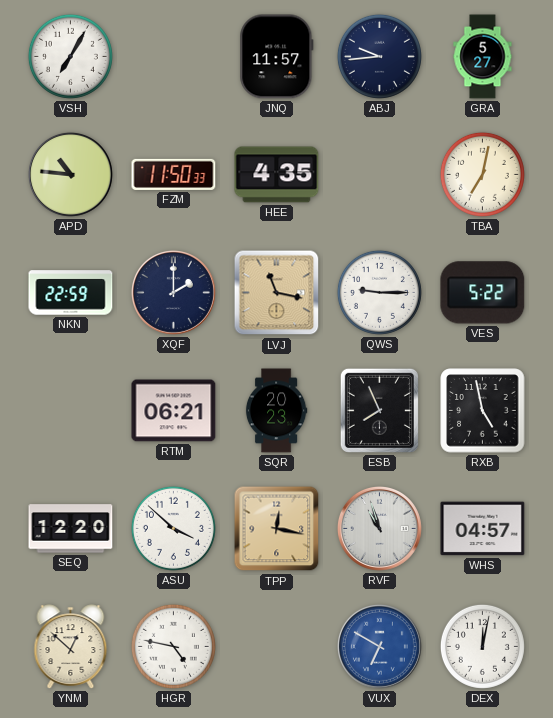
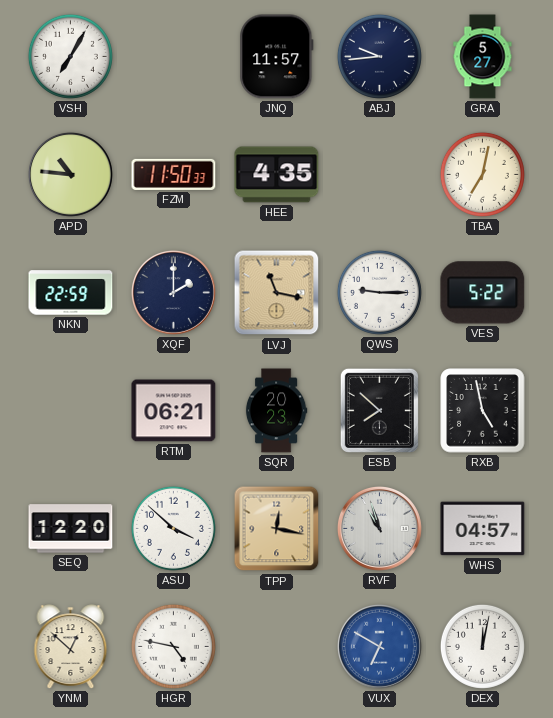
ESB: 7:56 -> 7:52 (379, 410)
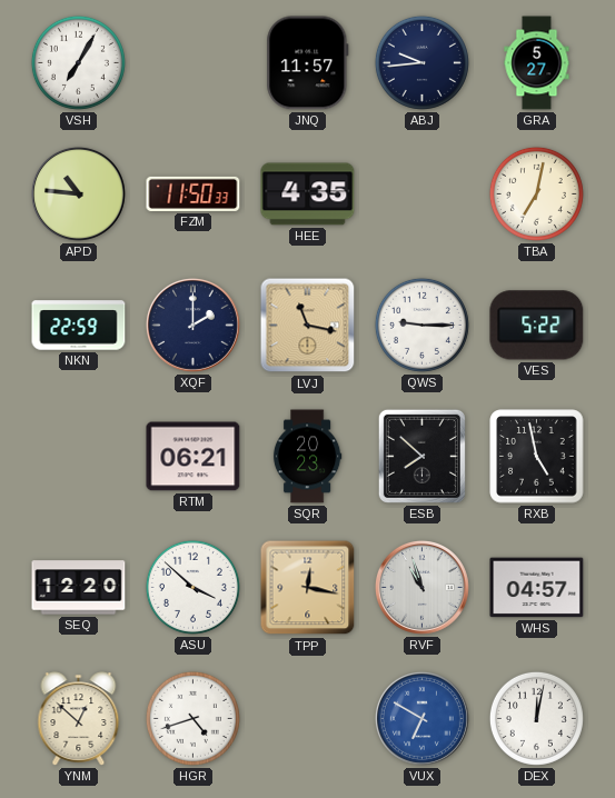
HGR: 4:47 -> 4:42 (192, 718)
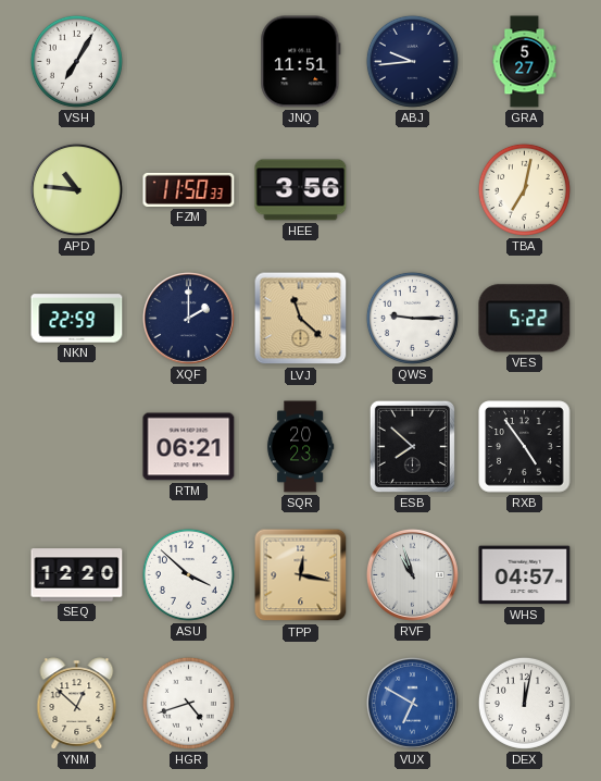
JNQ: 11:57 -> 11:51 (301, 62)
HEE: 4:35 -> 3:56 (301, 190)
LVJ: 11:17 -> 11:22 (301, 319)
RXB: 4:58 -> 4:54 (525, 447)
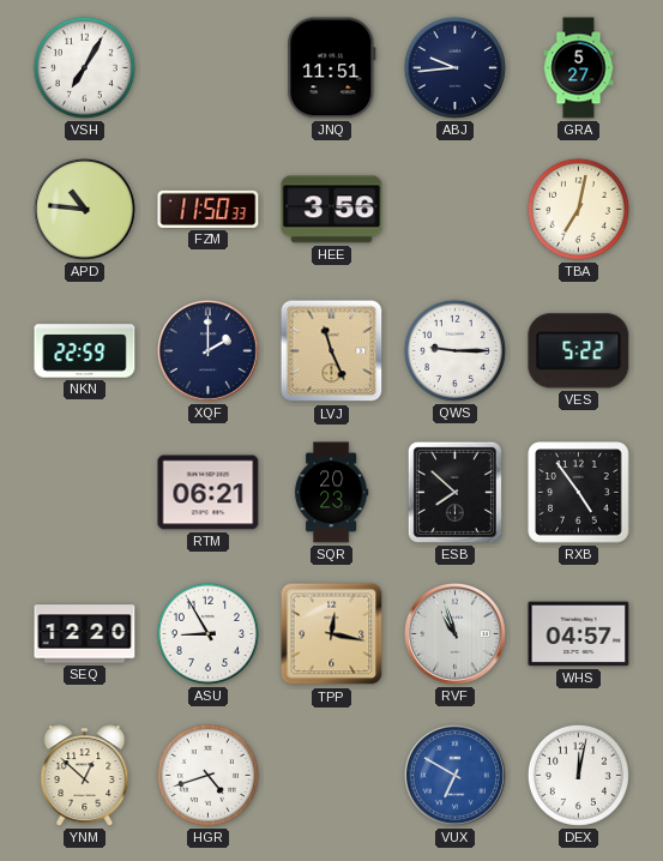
LVJ: 11:22 -> 11:26 (332, 351)
ASU: 3:52 -> 8:55 (207, 633)
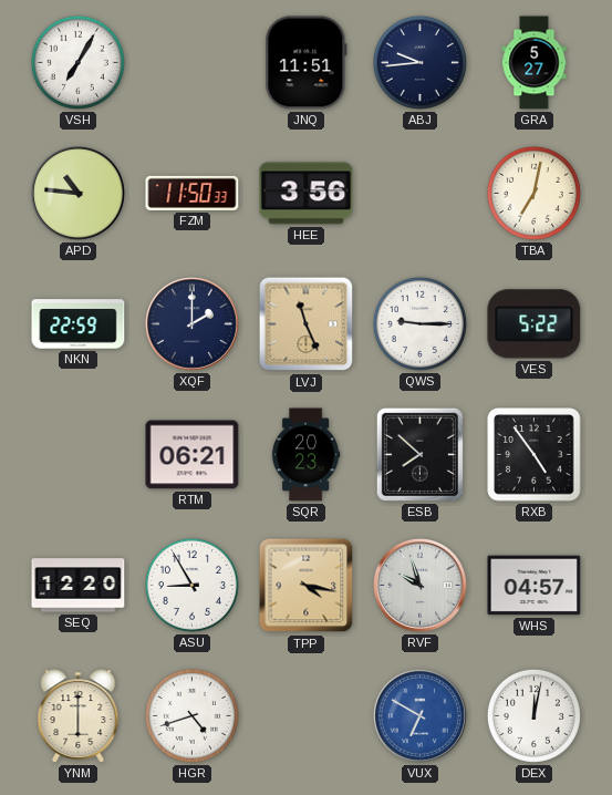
TPP: 12:17 -> 4:17 (307, 586)
RVF: 10:57 -> 9:57 (419, 585)
YNM: 12:52 -> 6:00 (79, 716)
